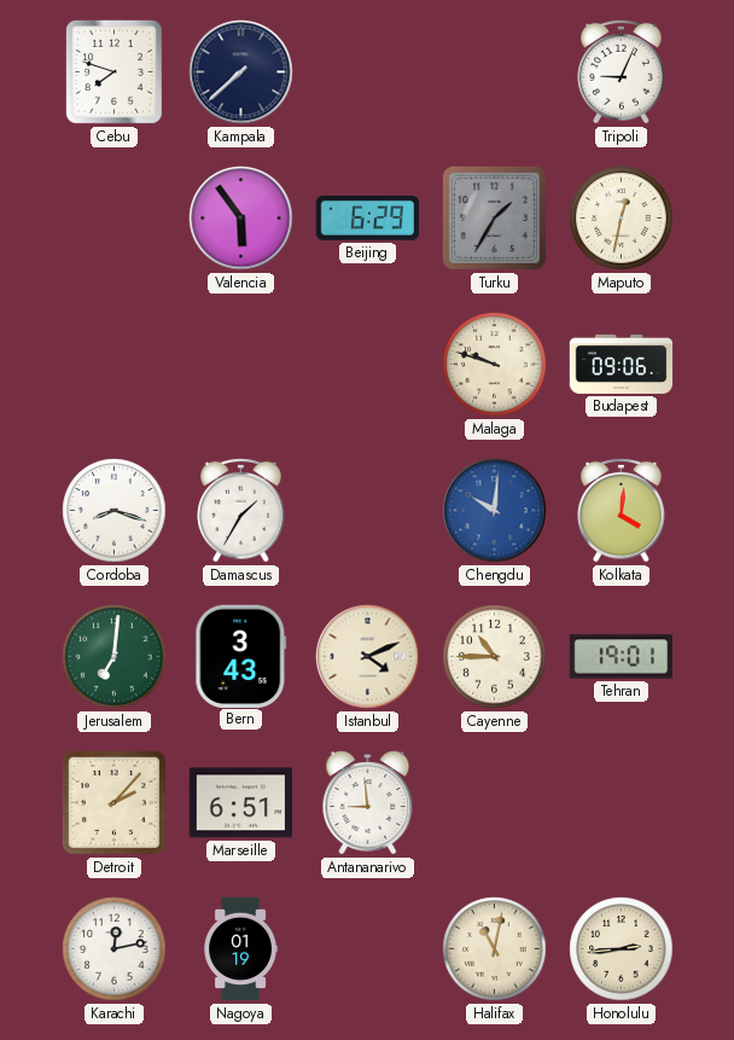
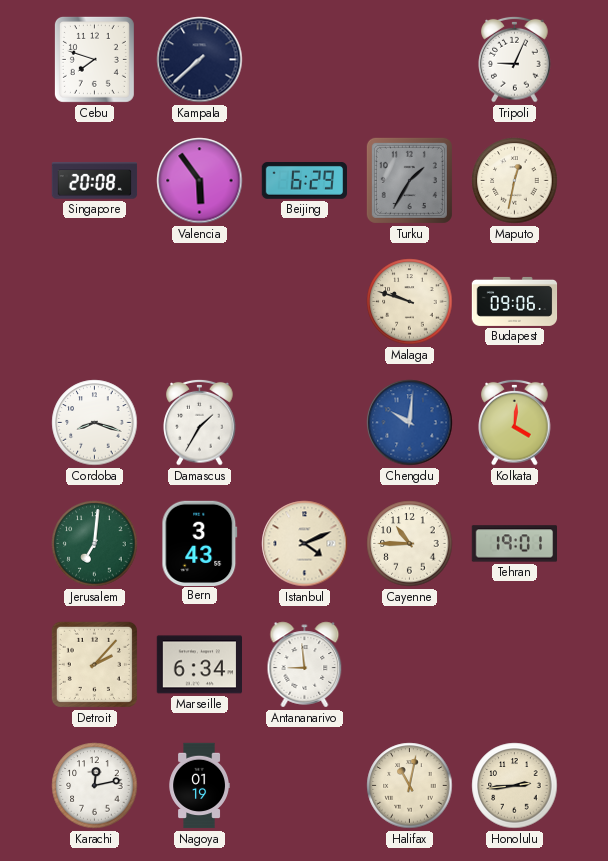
Singapore: none -> 20:08 (95, 181)
Marseille: 6:51 -> 6:34 (199, 665)
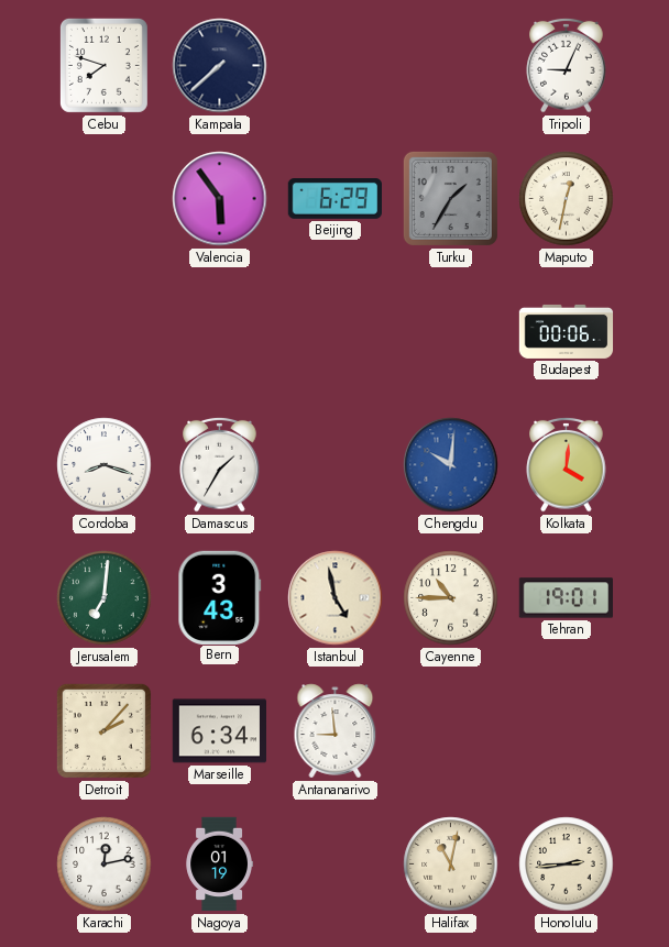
Singapore: 20:08 -> none (95, 181)
Malaga: 9:48 -> none (410, 302)
Budapest: 09:06 -> 00:06 (567, 331)
Istanbul: 4:11 -> 4:58 (336, 598)
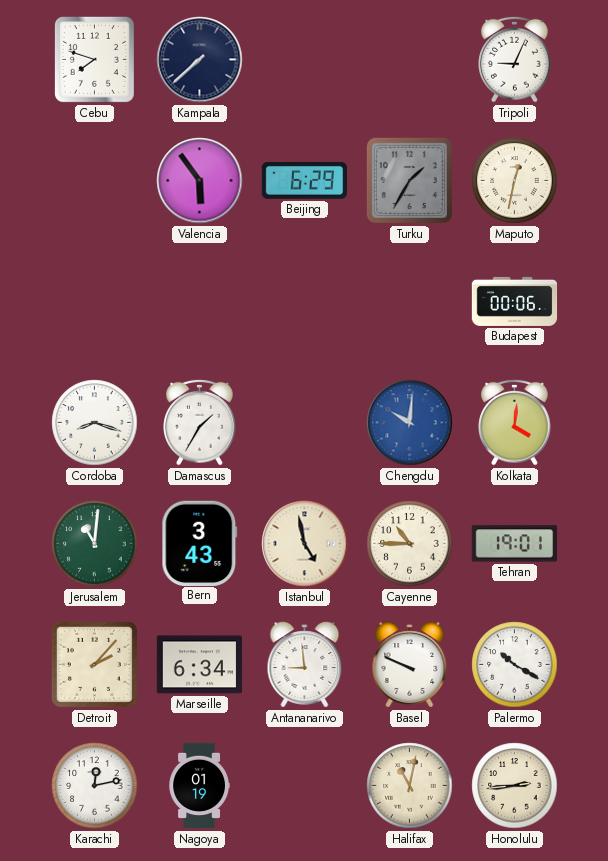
Jerusalem: 7:01 -> 11:01 (95, 544)
Basel: none -> 9:49 (410, 665)
Palermo: none -> 10:20 (515, 665)
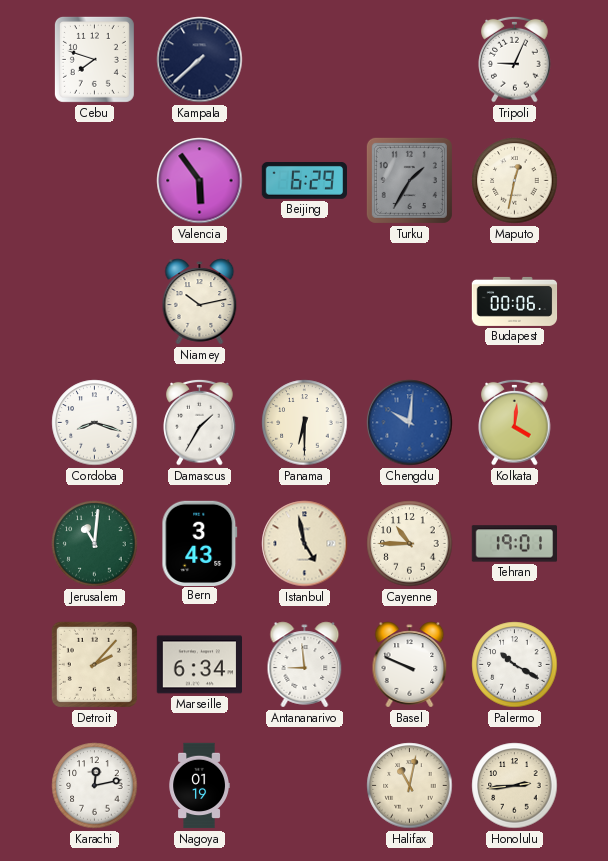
Niamey: none -> 10:13 (200, 302)
Panama: none -> 6:30 (305, 423)
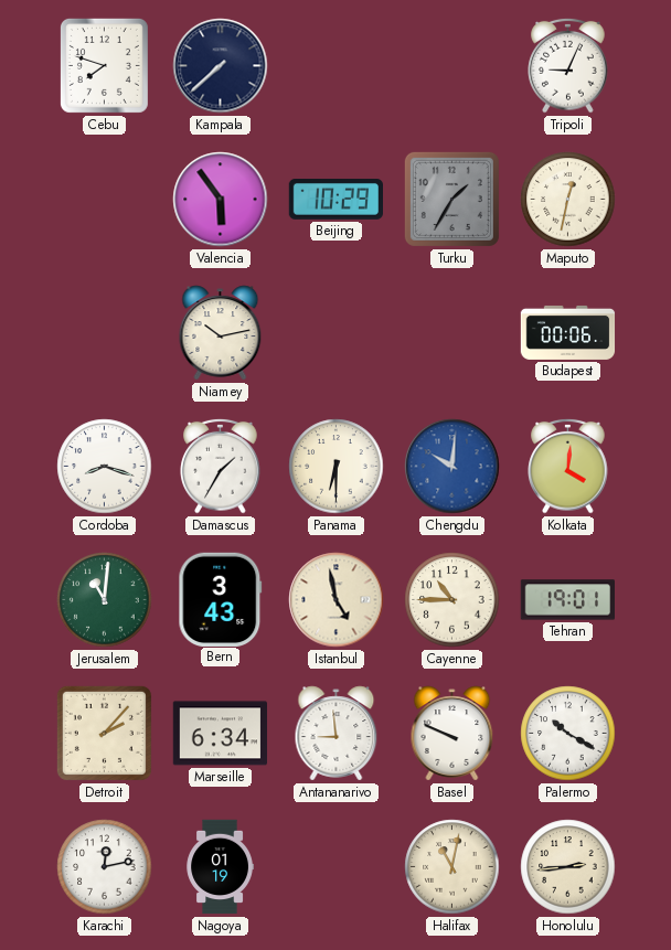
Beijing: 6:29 -> 10:29 (337, 200)
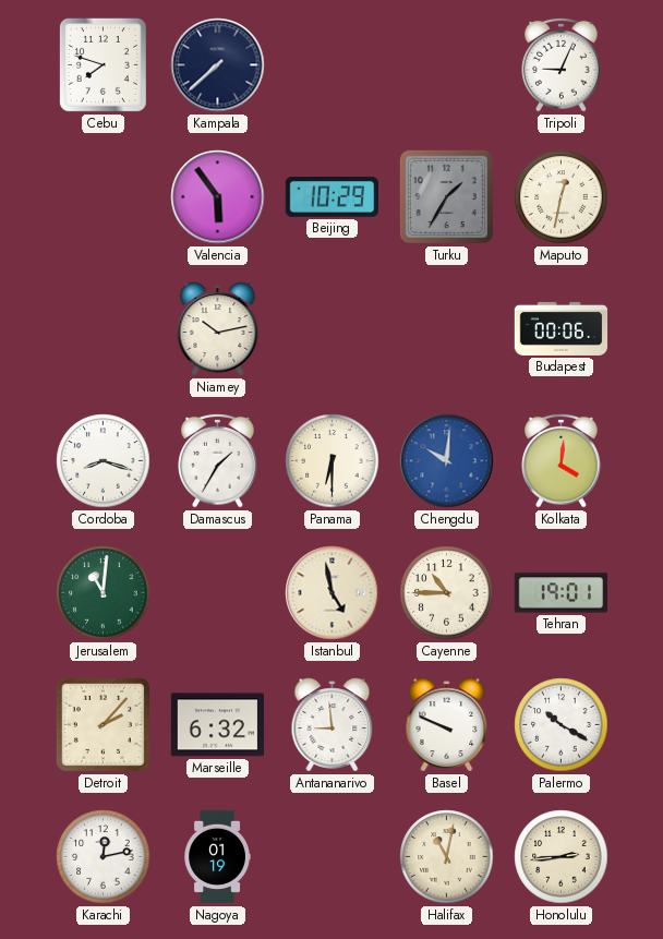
Bern: 3:43 -> none (221, 599)
Marseille: 6:34 -> 6:32 (217, 725)
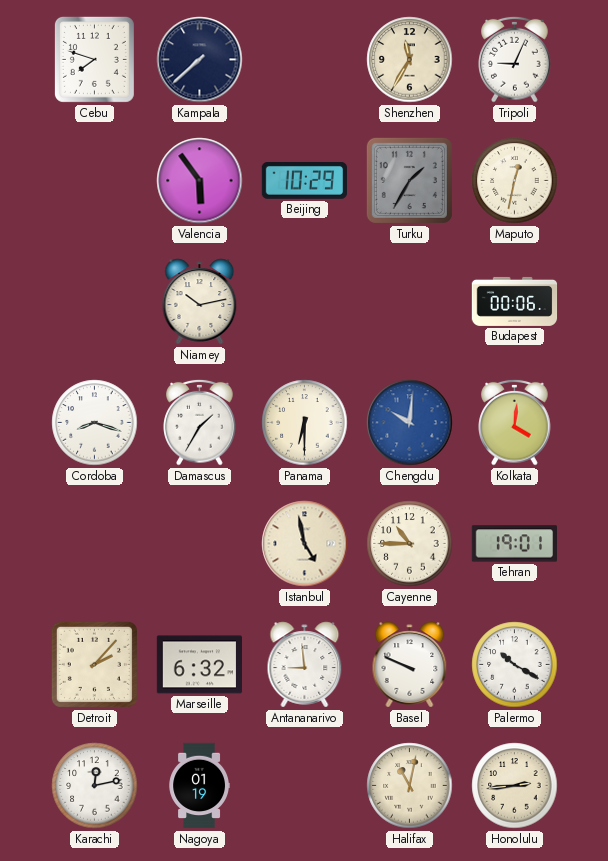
Shenzhen: none -> 11:35 (410, 60)
Jerusalem: 11:01 -> none (104, 593)
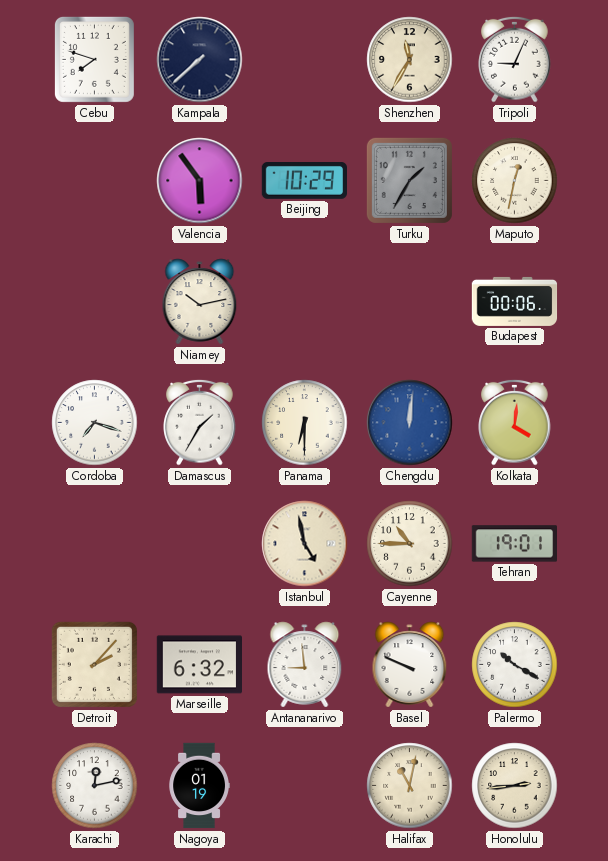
Cordoba: 8:18 -> 7:18 (95, 423)
Chengdu: 10:01 -> 12:01 (410, 423)
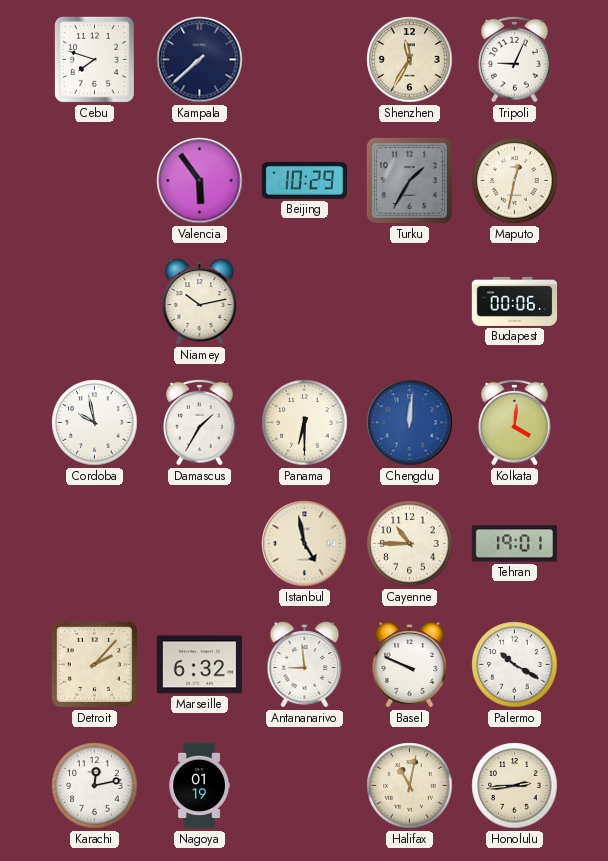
Cordoba: 7:18 -> 9:58 (95, 423)
